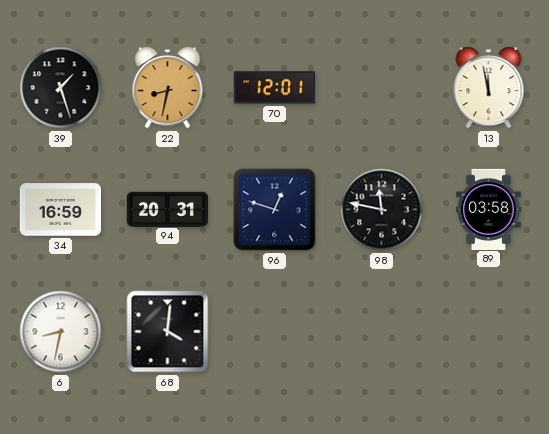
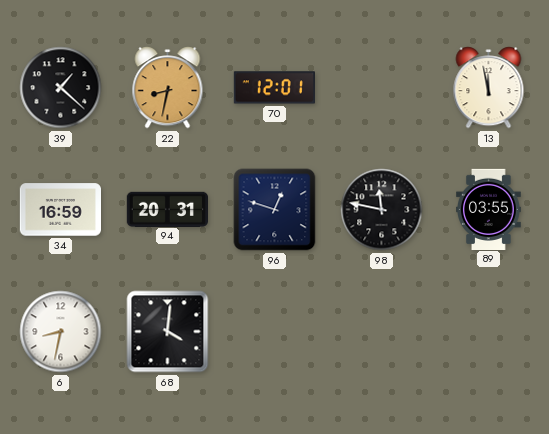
39: 1:27 -> 1:22 (61, 88)
89: 03:58 -> 03:55 (489, 209)
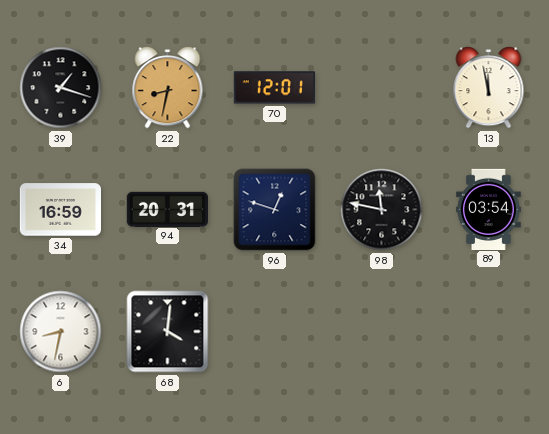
39: 1:22 -> 1:18 (61, 88)
89: 03:55 -> 03:54 (489, 209)
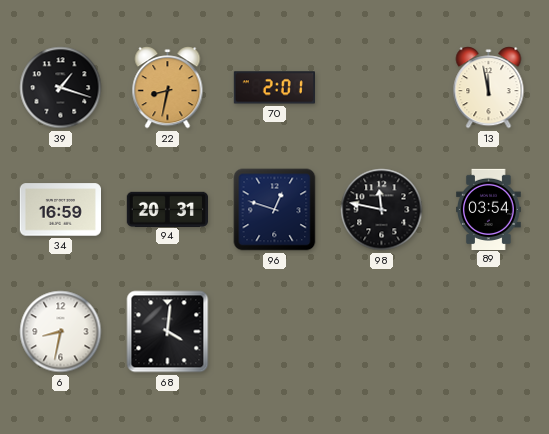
70: 12:01 -> 2:01 (274, 88)
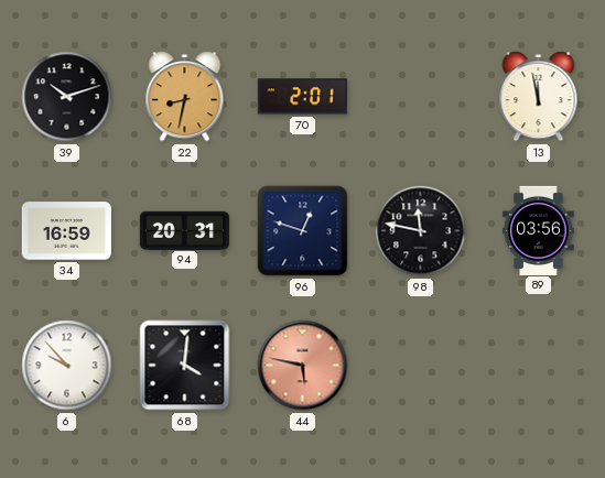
39: 1:18 -> 10:12 (67, 97)
89: 03:54 -> 03:56 (539, 230)
6: 8:32 -> 9:53 (67, 366)
44: none -> 5:47 (303, 366)
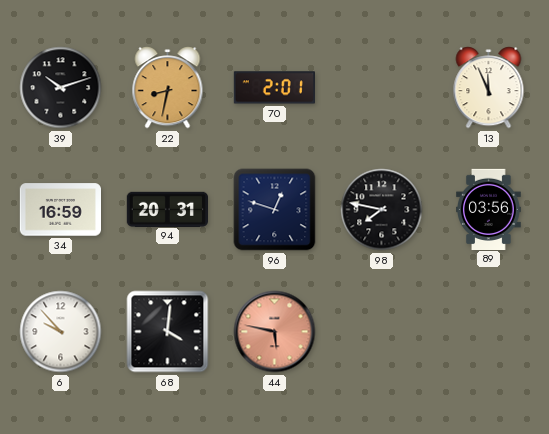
13: 11:58 -> 11:56 (489, 88)
98: 11:47 -> 7:47 (382, 210)
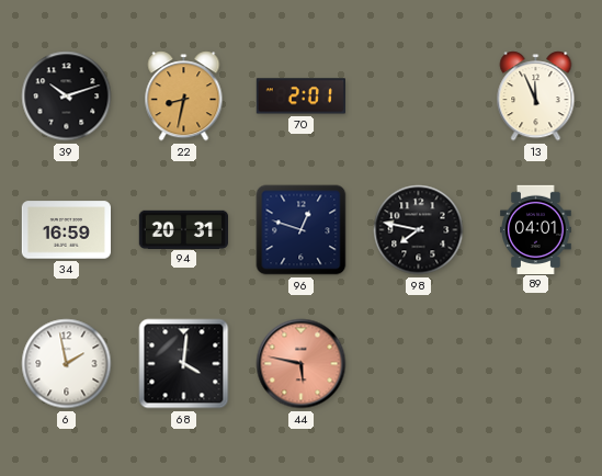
89: 03:56 -> 04:01 (536, 229)
6: 9:53 -> 1:58 (67, 364)
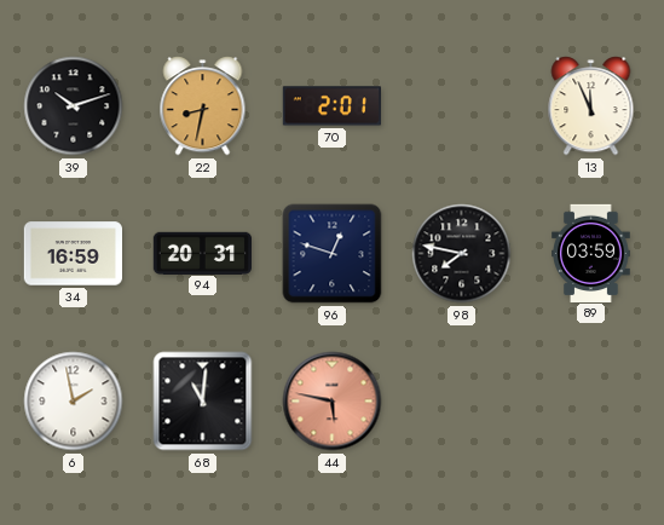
89: 04:01 -> 03:59 (591, 253)
68: 4:01 -> 11:01 (203, 402)
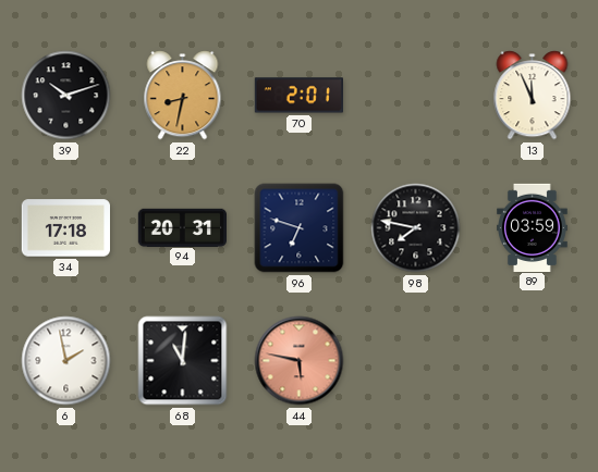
34: 16:59 -> 17:18 (65, 228)
96: 12:48 -> 6:48 (300, 228)
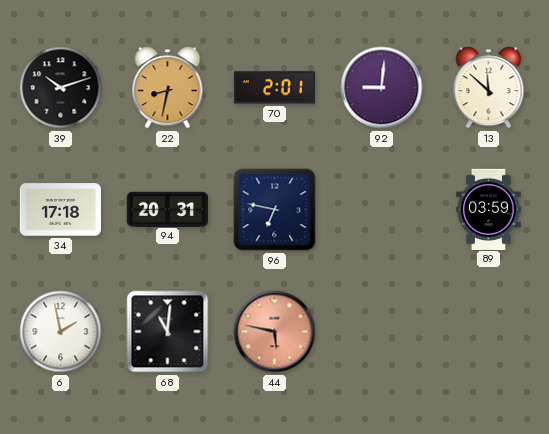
92: none -> 9:01 (382, 88)
13: 11:56 -> 11:52 (489, 88)
96: 6:48 -> 6:47 (275, 210)
98: 7:47 -> none (416, 228)
